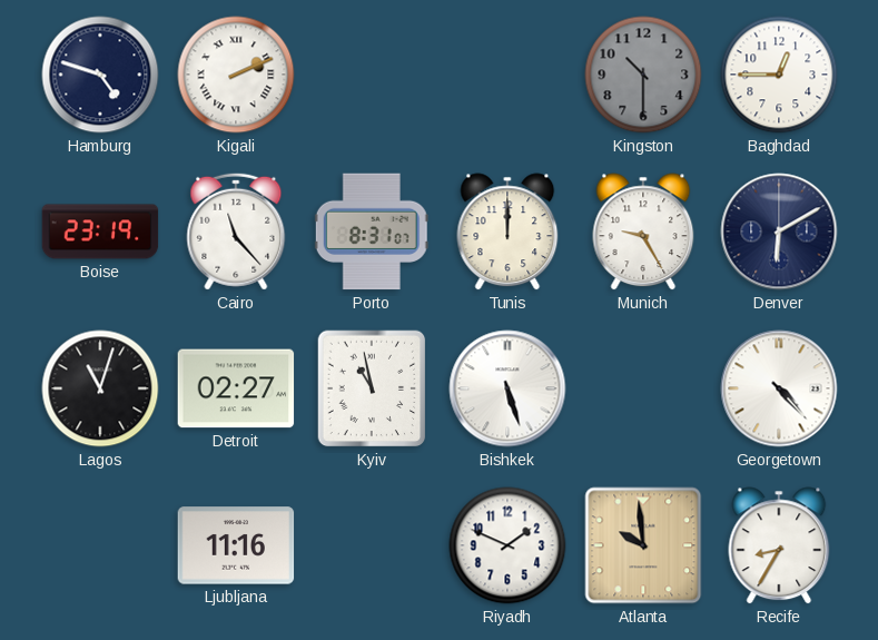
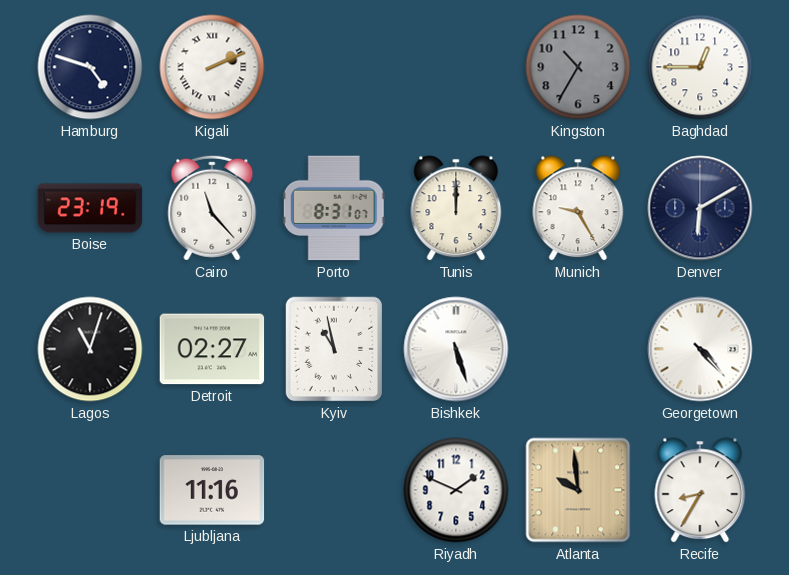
Kingston: 10:30 -> 10:35 (578, 67)
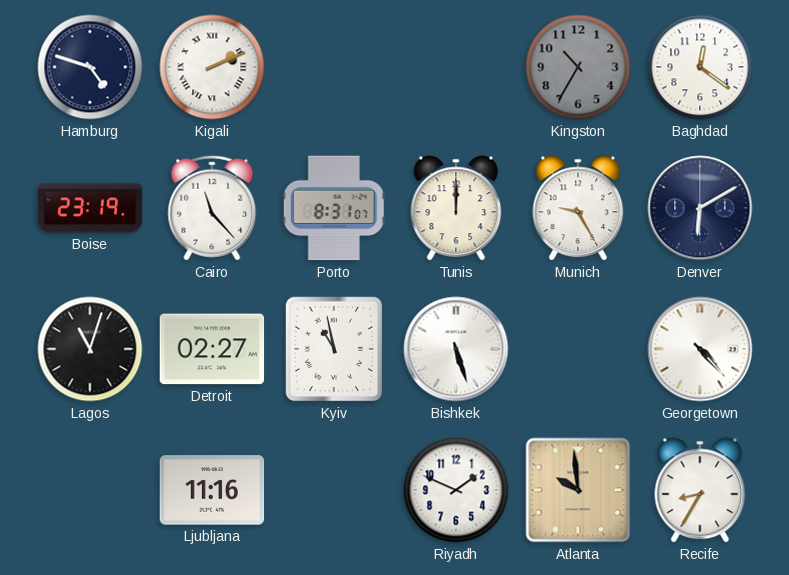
Baghdad: 12:45 -> 12:21 (700, 67)
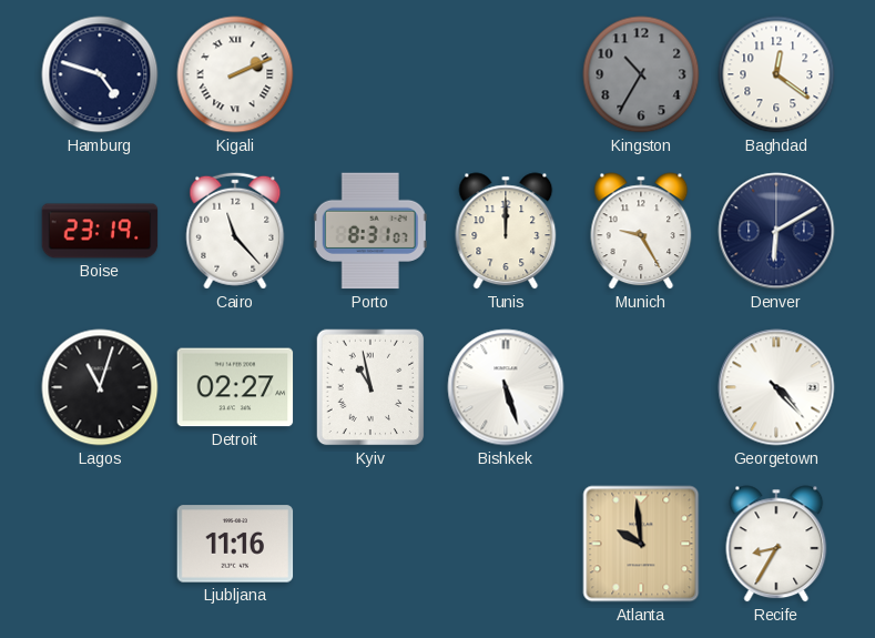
Riyadh: 1:49 -> none (456, 490)
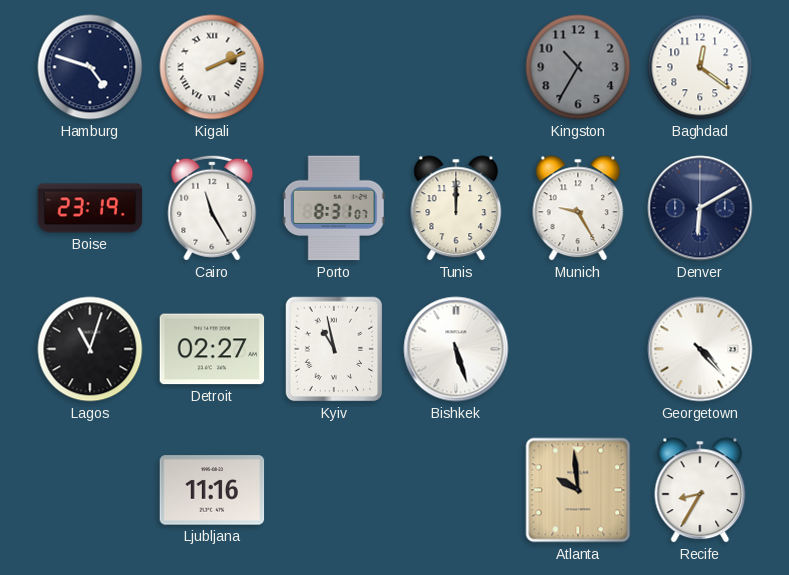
Cairo: 11:23 -> 11:25 (212, 208)
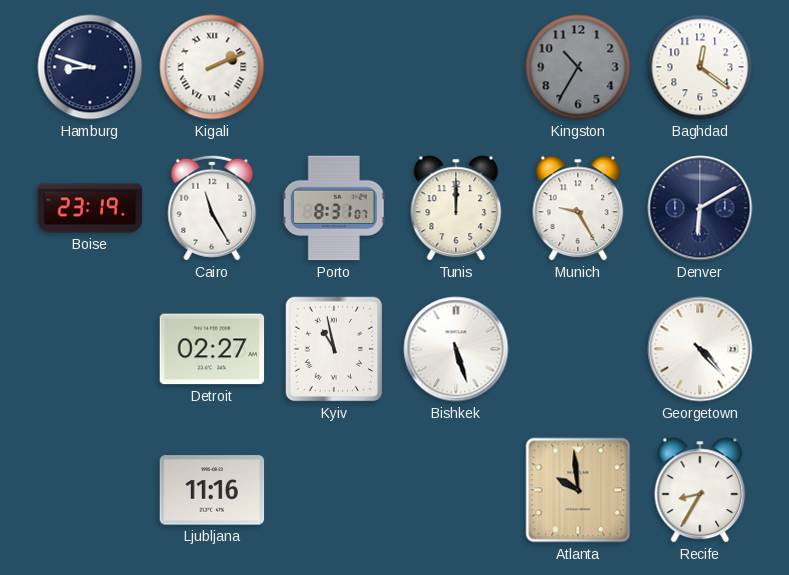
Hamburg: 4:48 -> 8:48 (90, 67)
Lagos: 11:03 -> none (90, 349)
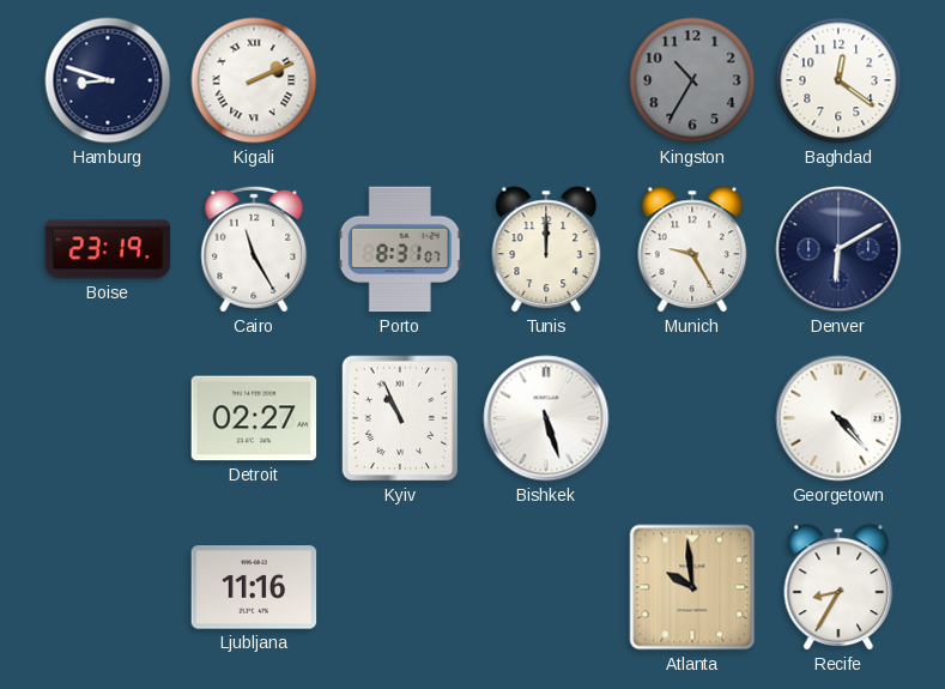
Kyiv: 10:58 -> 10:56 (400, 418)
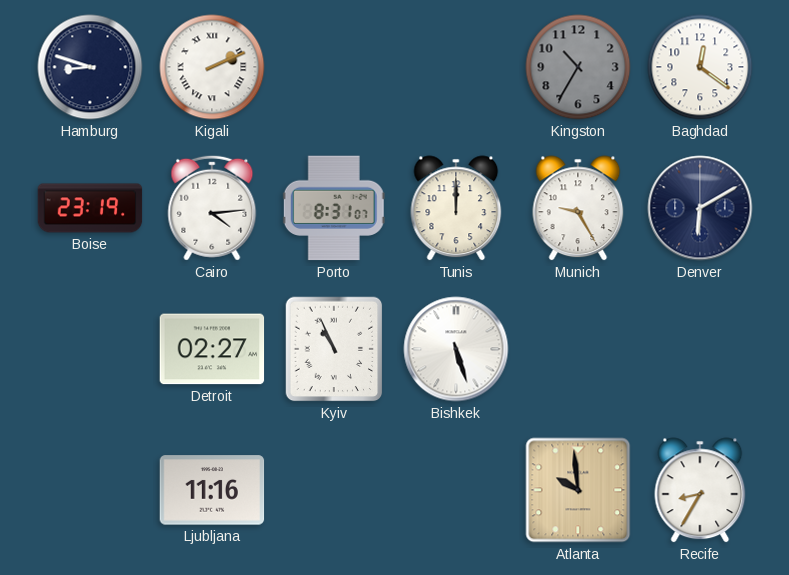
Cairo: 11:25 -> 4:14 (212, 208)
Georgetown: 4:23 -> none (838, 418)
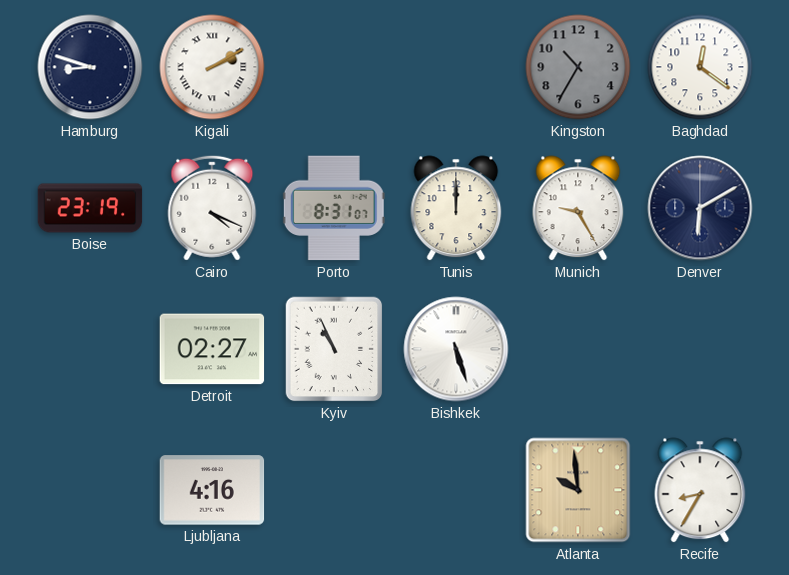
Kigali: 2:11 -> 2:10 (212, 67)
Cairo: 4:14 -> 4:19 (212, 208)
Ljubljana: 11:16 -> 4:16 (212, 490)
